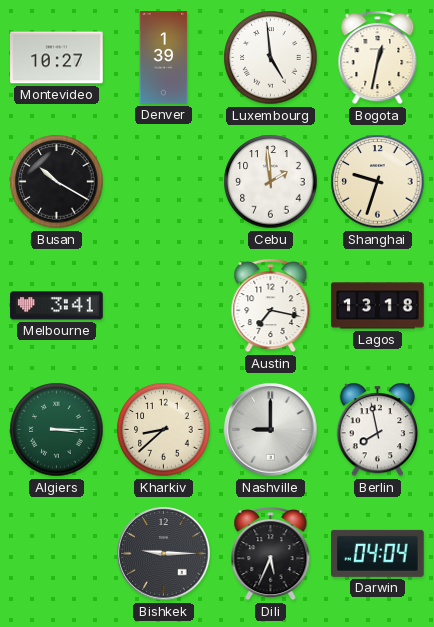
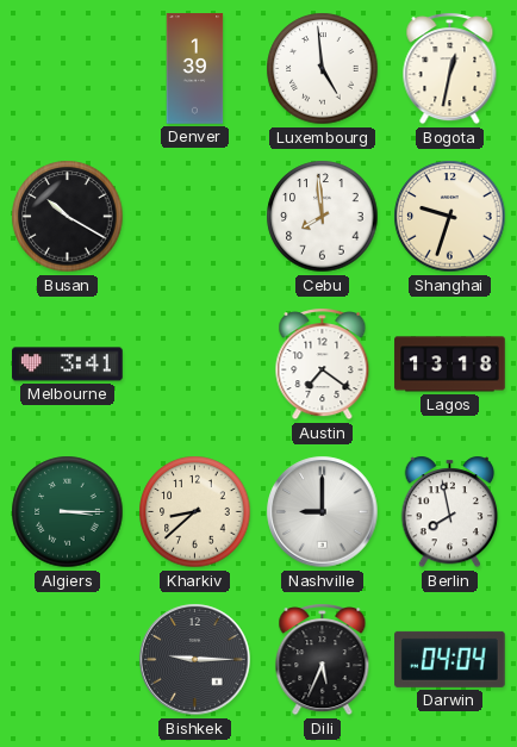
Montevideo: 10:27 -> none (57, 58)
Cebu: 1:59 -> 7:59 (323, 217)
Austin: 7:17 -> 7:21 (323, 365)
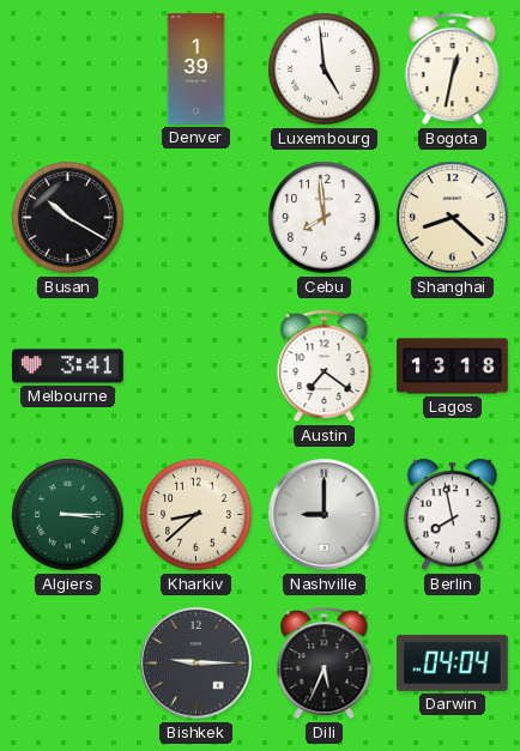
Shanghai: 9:33 -> 8:22 (453, 218)
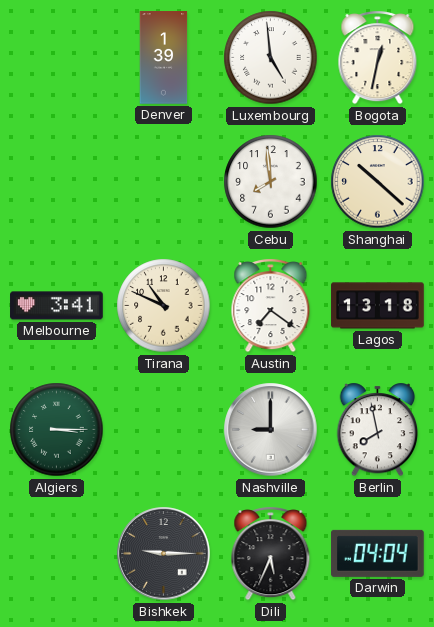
Busan: 10:20 -> none (68, 218)
Shanghai: 8:22 -> 10:22 (378, 182)
Tirana: none -> 10:49 (164, 306)
Kharkiv: 8:38 -> none (196, 515)
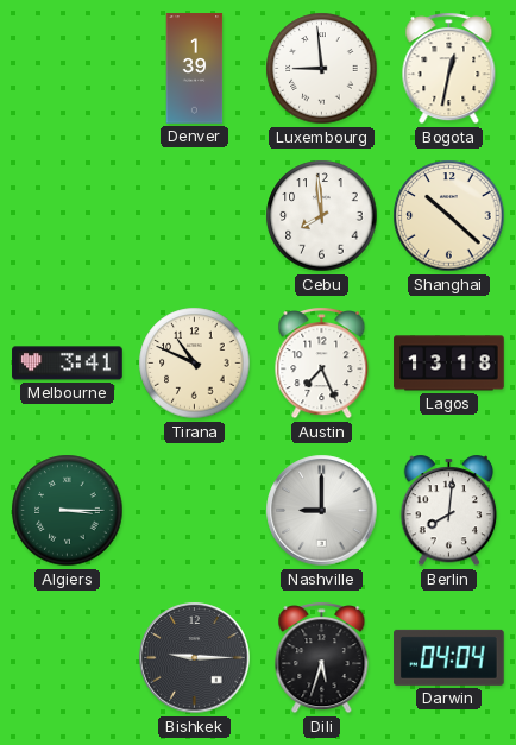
Luxembourg: 4:59 -> 8:59 (322, 69)
Austin: 7:21 -> 7:26 (322, 364)
Berlin: 7:58 -> 8:01 (449, 511)
Dili: 5:34 -> 5:33 (322, 658)
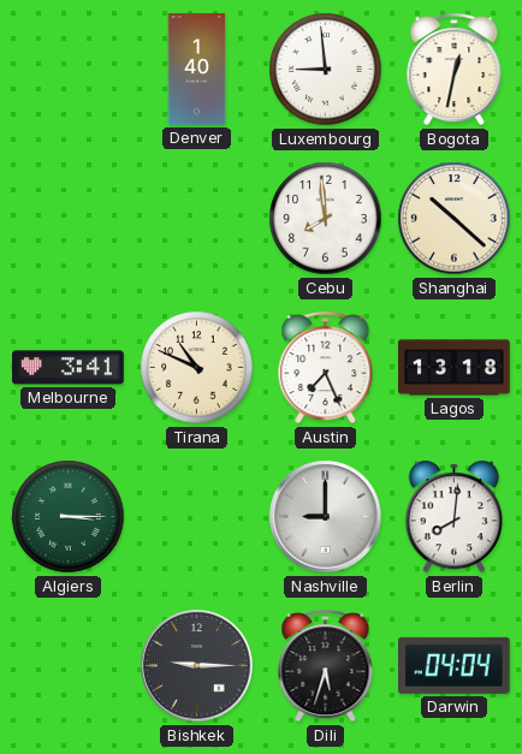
Denver: 1:39 -> 1:40 (197, 70)
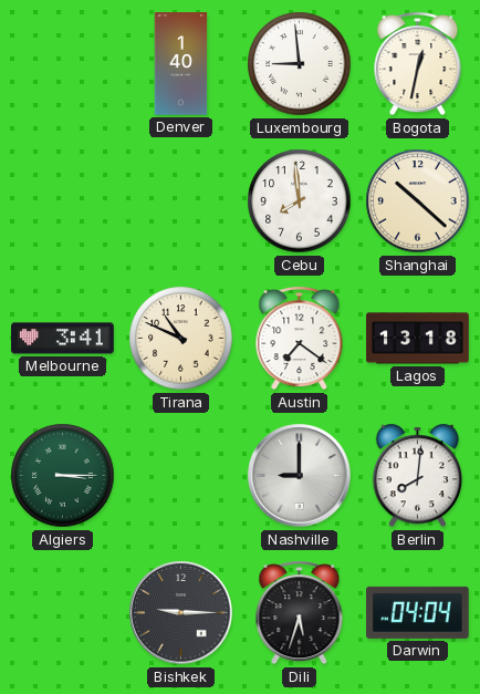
Austin: 7:26 -> 7:21 (300, 339)
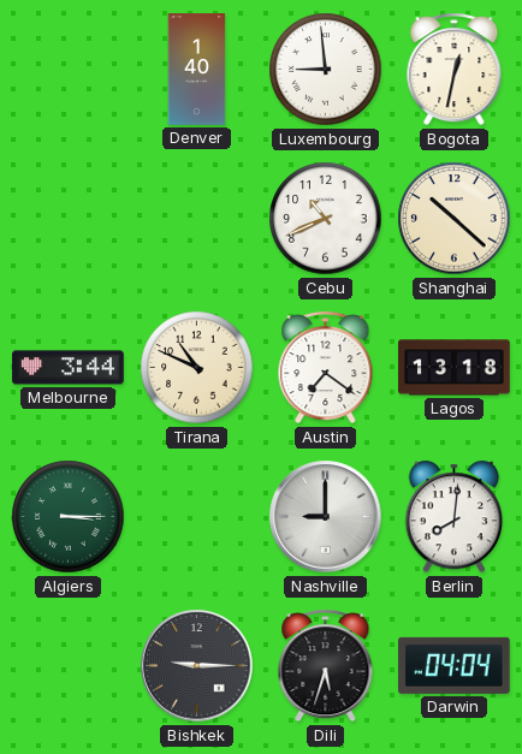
Cebu: 7:59 -> 10:41 (326, 219)
Melbourne: 3:41 -> 3:44 (69, 368)
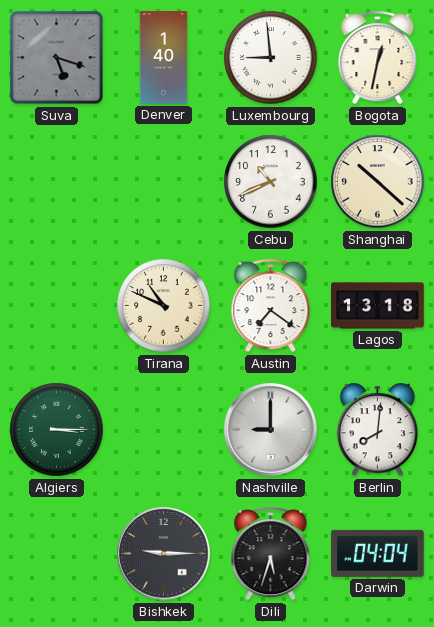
Suva: none -> 5:18 (57, 58)
Melbourne: 3:44 -> none (69, 368)
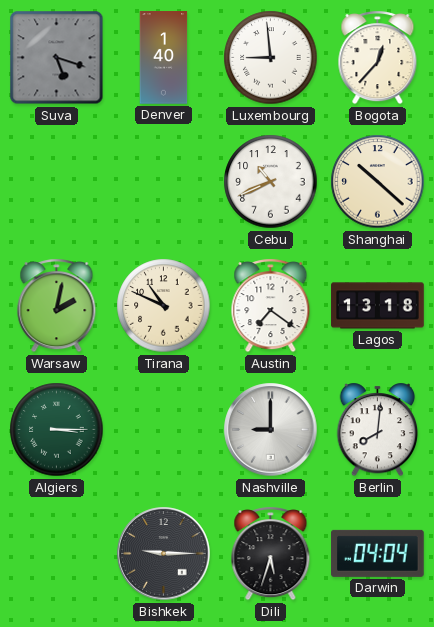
Bogota: 12:32 -> 12:37 (378, 58)
Warsaw: none -> 2:02 (57, 306)
